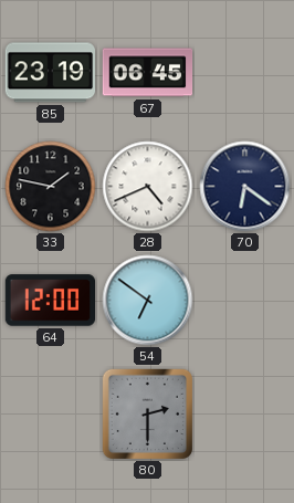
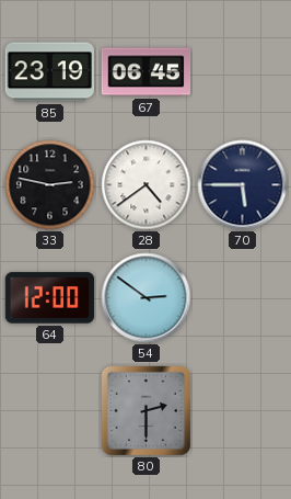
33: 1:47 -> 2:47 (50, 185)
28: 4:41 -> 4:39 (147, 185)
70: 6:21 -> 5:45 (243, 185)
54: 6:51 -> 2:51 (147, 298)
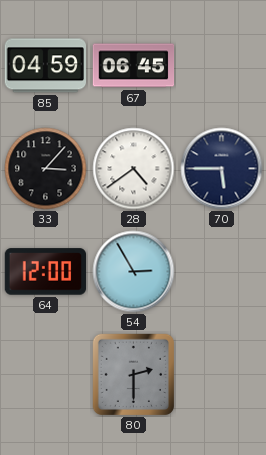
85: 23:19 -> 04:59 (45, 66)
33: 2:47 -> 3:07 (46, 169)
54: 2:51 -> 2:55 (134, 272)
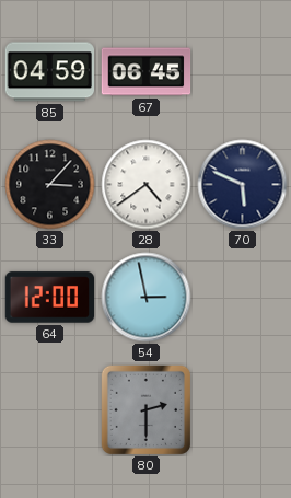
70: 5:45 -> 5:49 (243, 185)
54: 2:55 -> 2:58 (147, 298)
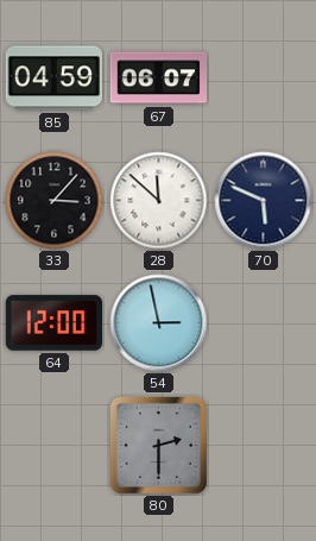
67: 06:45 -> 06:07 (159, 78)
28: 4:39 -> 11:52 (159, 201)
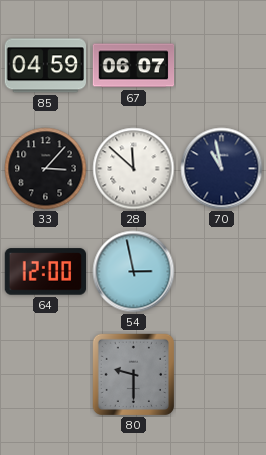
70: 5:49 -> 10:58 (222, 169)
80: 2:30 -> 9:30 (133, 374)
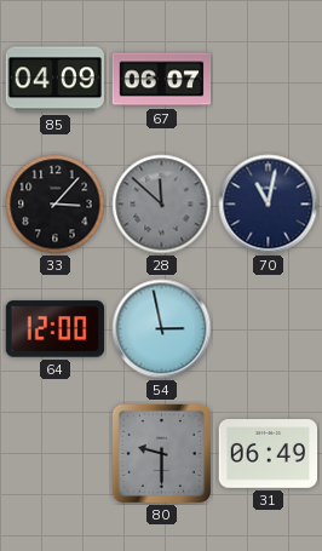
85: 04:59 -> 04:09 (54, 80)
28 dial: white -> grey (162, 205)
70: 10:58 -> 11:02 (269, 205)
31: none -> 06:49 (269, 454)
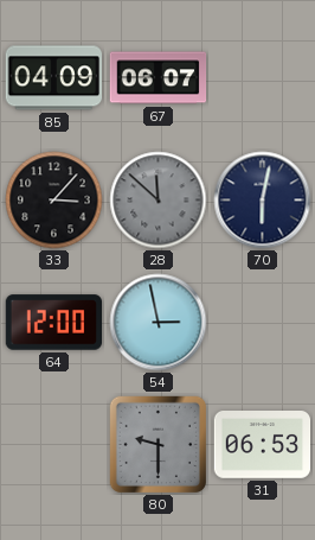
70: 11:02 -> 6:02 (263, 201)
31: 06:49 -> 06:53 (263, 445)
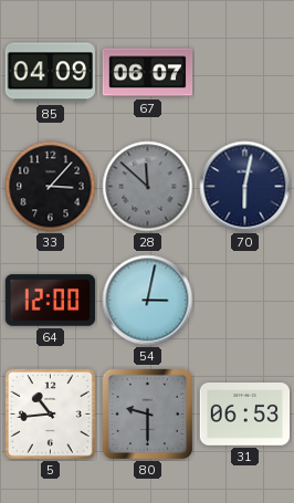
54: 2:58 -> 3:02 (148, 301)
5: none -> 10:44 (50, 413)
